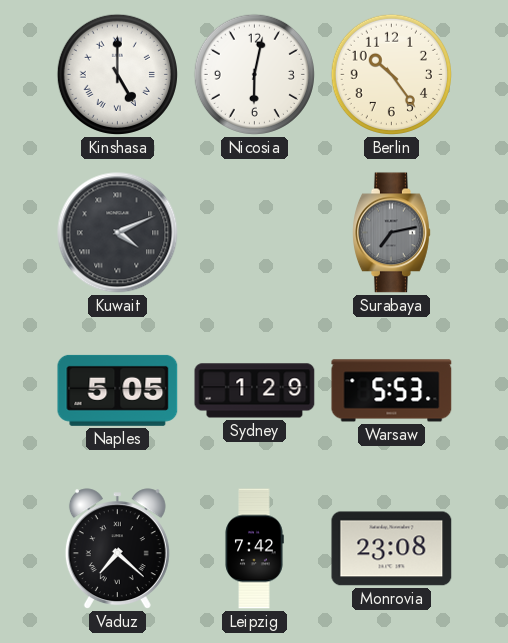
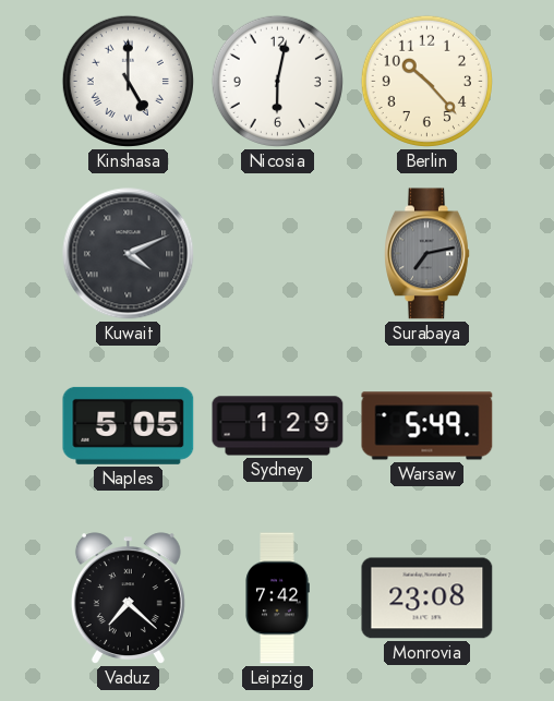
Berlin: 10:24 -> 10:23 (426, 81)
Warsaw: 5:53 -> 5:49 (427, 426)
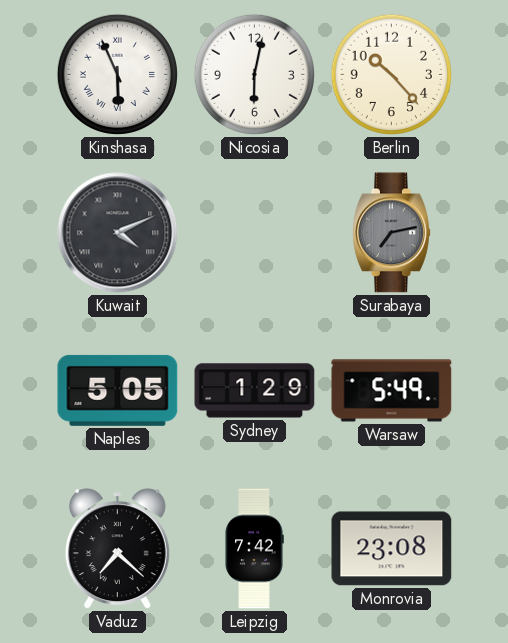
Kinshasa: 5:00 -> 5:56 (117, 74)
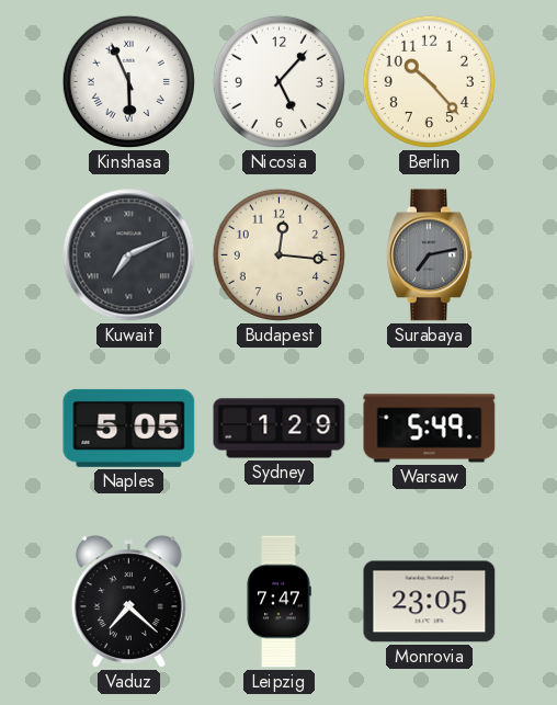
Nicosia: 6:02 -> 5:07 (278, 81)
Kuwait: 4:11 -> 7:11 (129, 255)
Budapest: none -> 12:16 (278, 254)
Leipzig: 7:42 -> 7:47 (278, 602)
Monrovia: 23:08 -> 23:05 (430, 602)
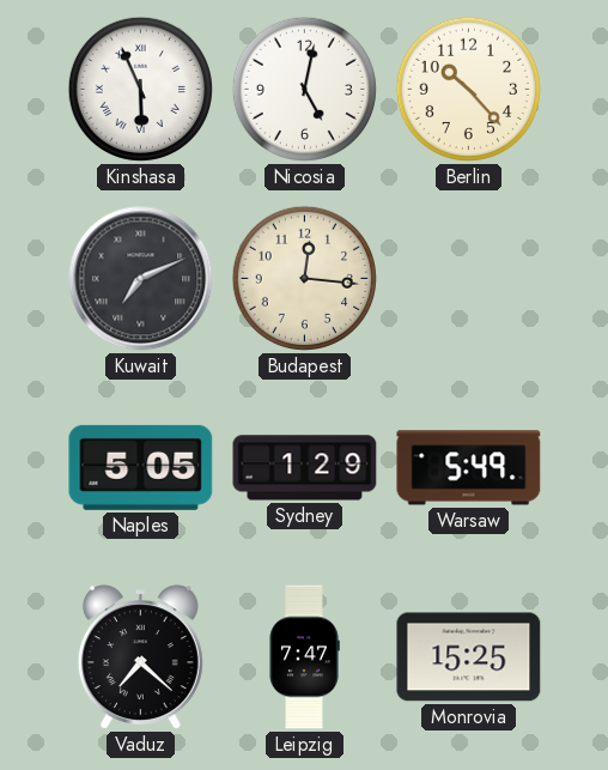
Nicosia: 5:07 -> 5:02 (304, 89)
Surabaya: 7:13 -> none (430, 255)
Monrovia: 23:05 -> 15:25 (469, 657)
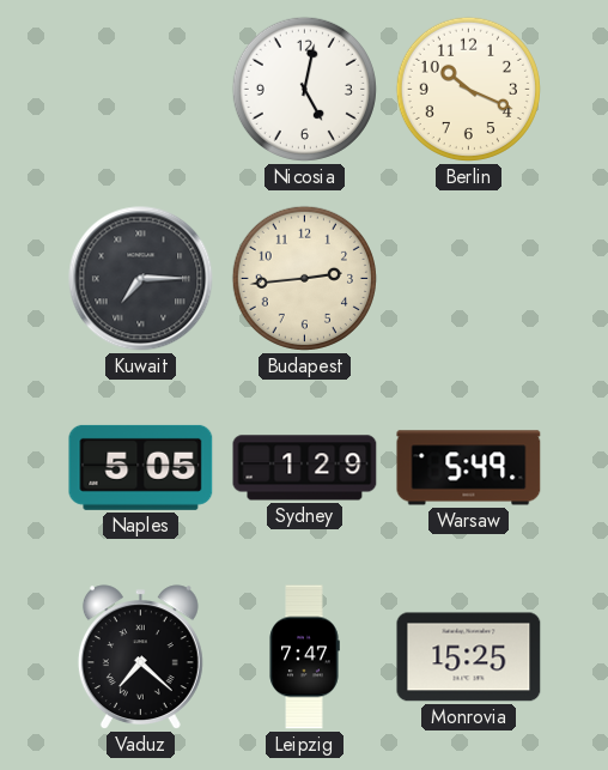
Kinshasa: 5:56 -> none (140, 89)
Berlin: 10:23 -> 10:19 (468, 89)
Kuwait: 7:11 -> 7:15 (141, 279)
Budapest: 12:16 -> 2:44 (304, 278)
